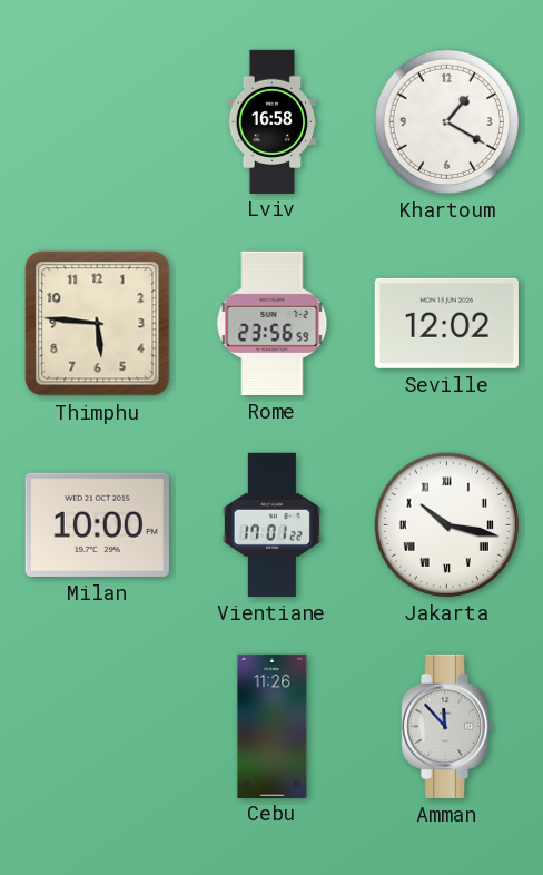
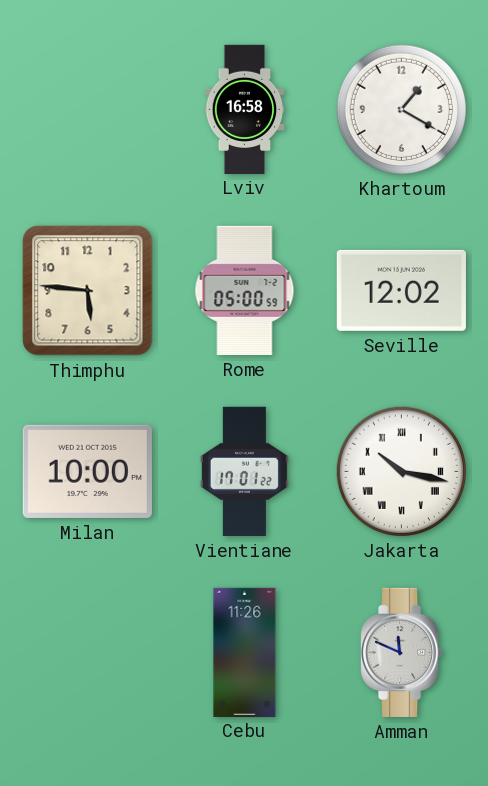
Rome: 23:56 -> 05:00 (245, 290)
Amman: 11:53 -> 11:49 (402, 652)
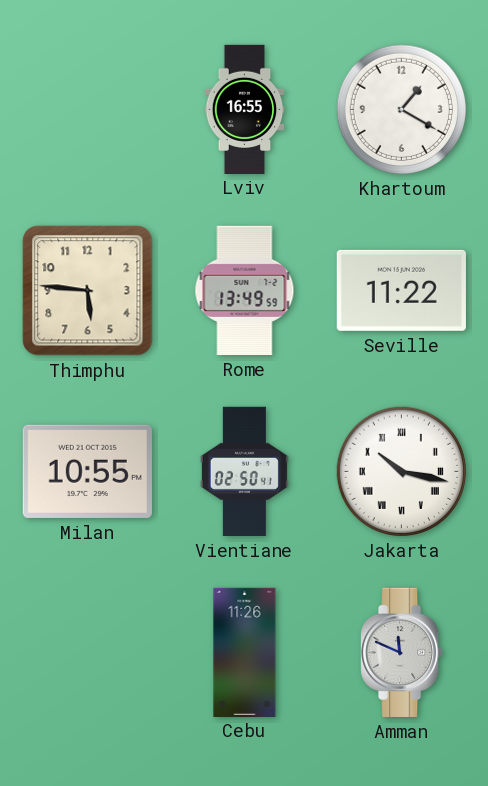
Lviv: 16:58 -> 16:55 (245, 109)
Rome: 05:00 -> 13:49 (245, 290)
Seville: 12:02 -> 11:22 (401, 290)
Milan: 10:00 -> 10:55 (87, 471)
Vientiane: 17:01 -> 02:50 (244, 471)
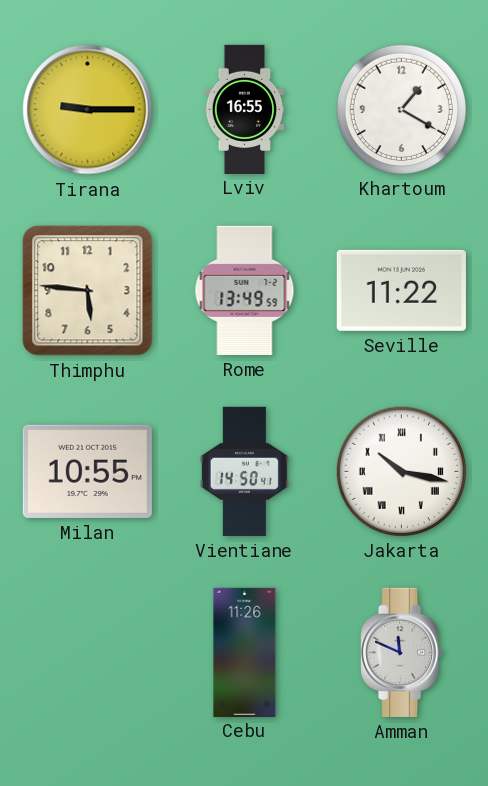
Tirana: none -> 9:15 (88, 110)
Vientiane: 02:50 -> 14:50 (244, 471)
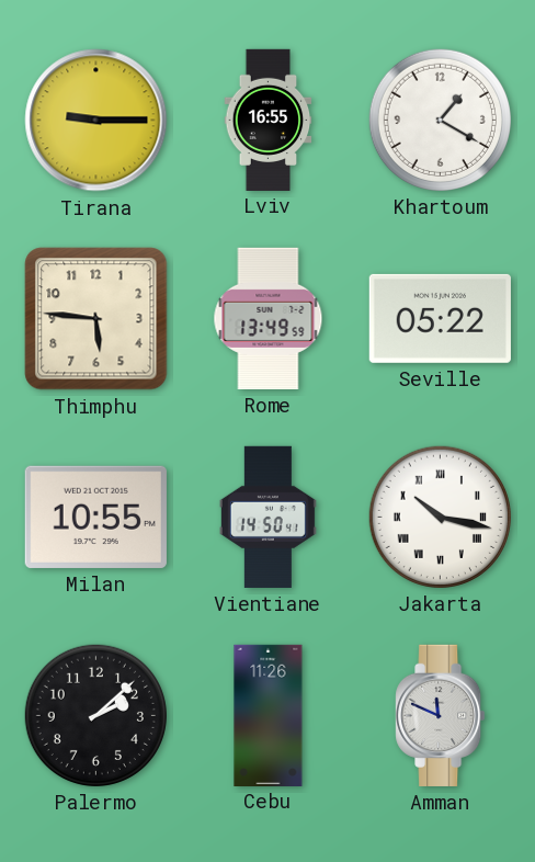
Seville: 11:22 -> 05:22 (440, 318)
Palermo: none -> 2:08 (95, 715)
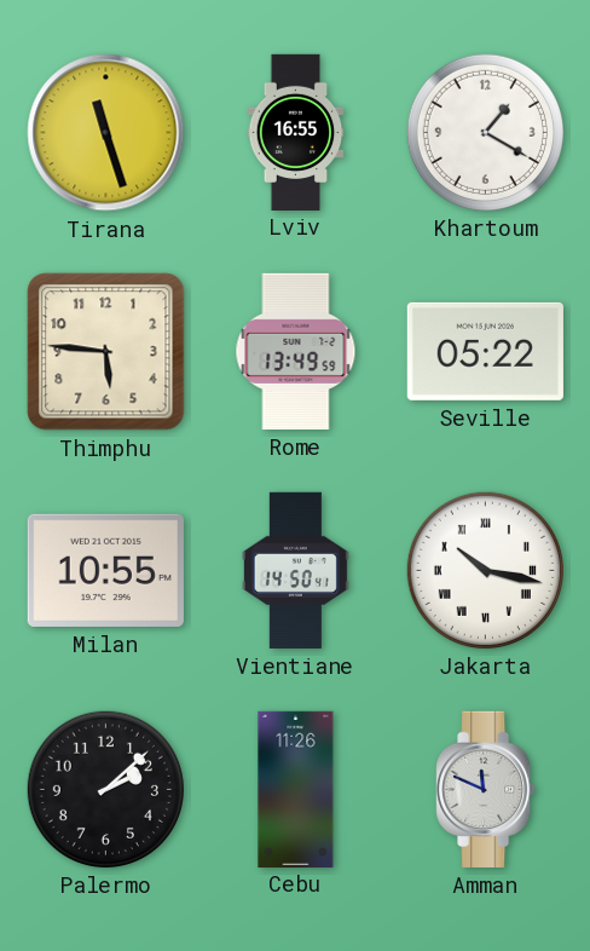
Tirana: 9:15 -> 11:27 (106, 133)
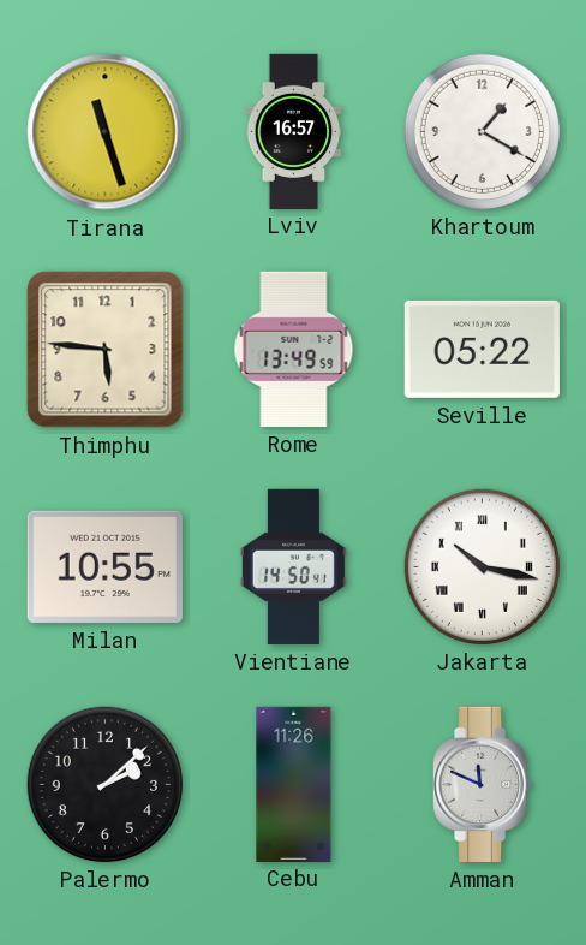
Lviv: 16:55 -> 16:57 (294, 131)
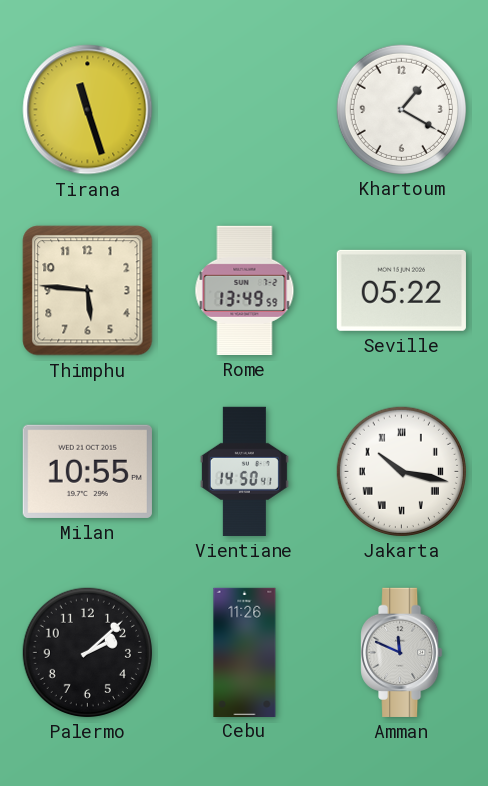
Lviv: 16:57 -> none (294, 131)
